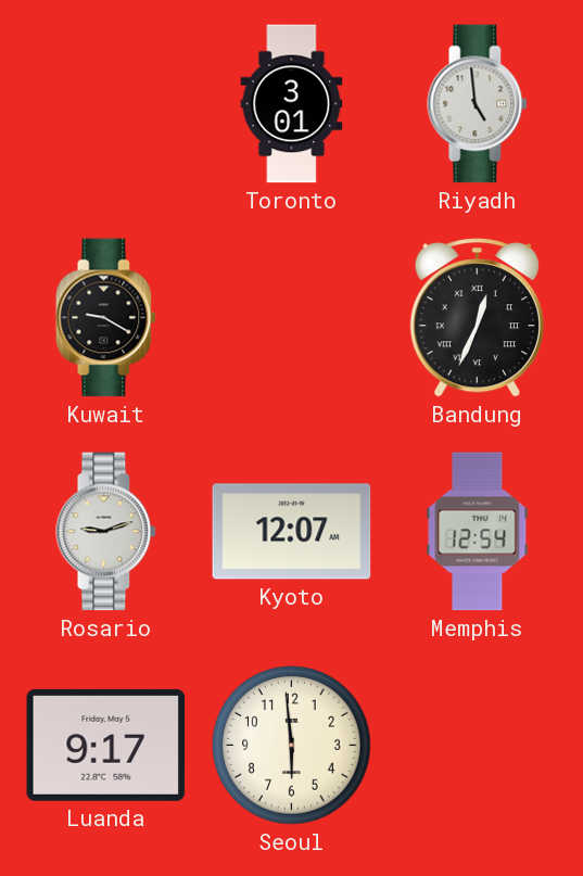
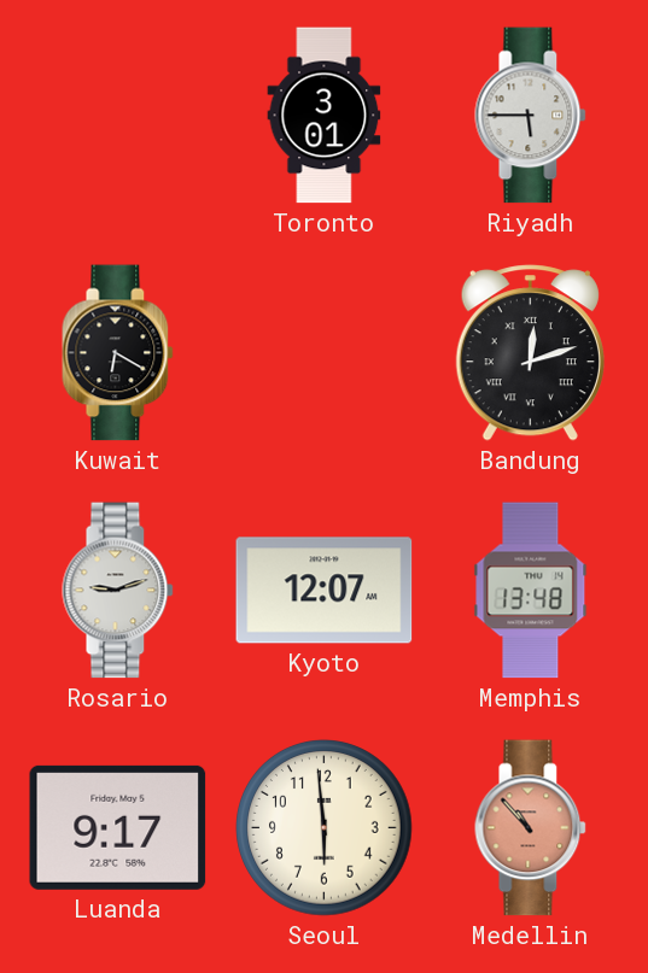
Riyadh: 4:59 -> 5:45 (531, 116)
Kuwait: 9:20 -> 6:20 (118, 353)
Bandung: 12:34 -> 12:12 (530, 353)
Memphis: 12:54 -> 13:48 (531, 591)
Medellin: none -> 10:53 (531, 828)
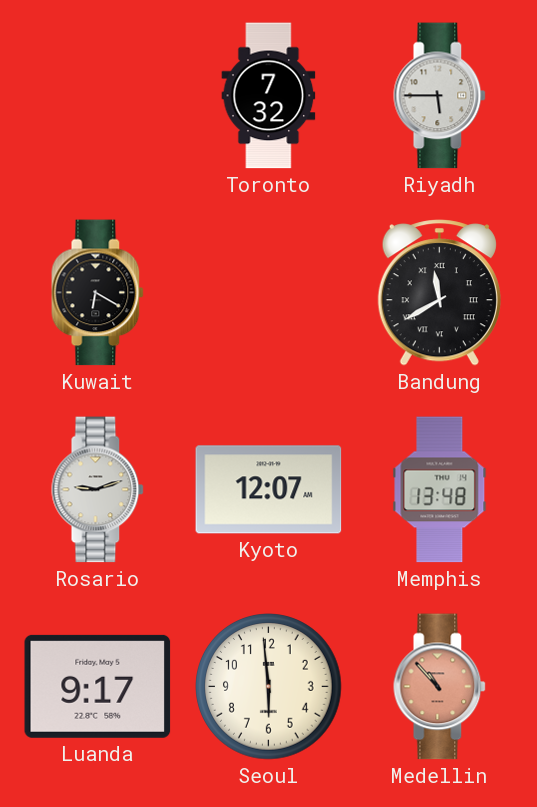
Toronto: 3:01 -> 7:32 (269, 96)
Bandung: 12:12 -> 11:40 (439, 293)
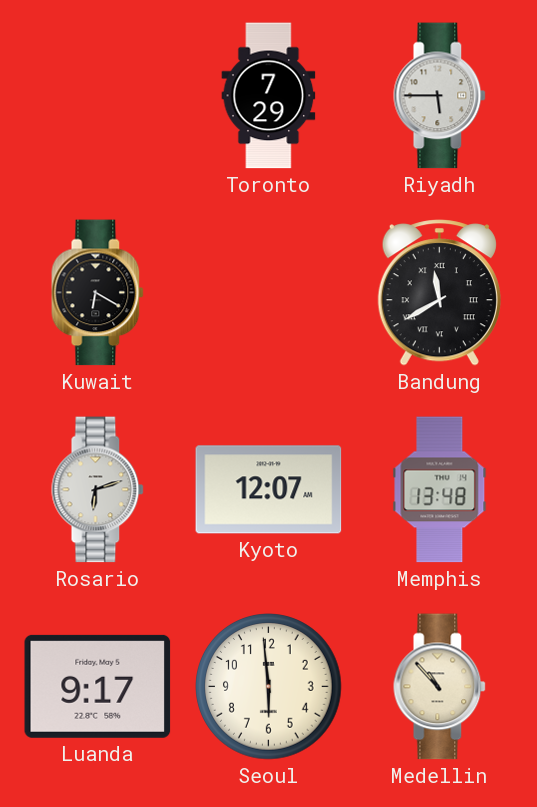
Toronto: 7:32 -> 7:29 (269, 96)
Rosario: 9:12 -> 6:12 (98, 490)
Medellin dial: salmon -> cream (440, 687)
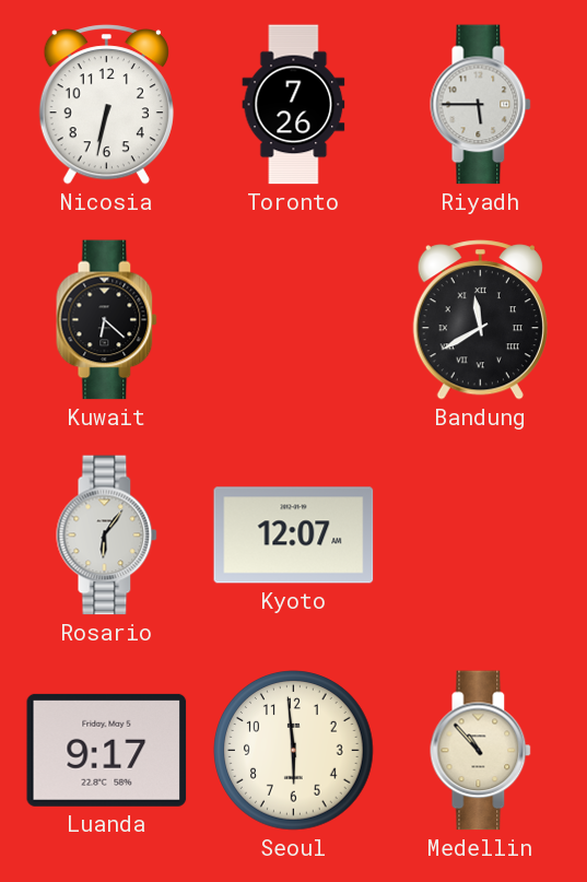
Nicosia: none -> 6:32 (106, 105)
Toronto: 7:29 -> 7:26 (294, 105)
Kuwait: 6:20 -> 6:22 (107, 320)
Rosario: 6:12 -> 6:06 (107, 536)
Memphis: 13:48 -> none (440, 490)
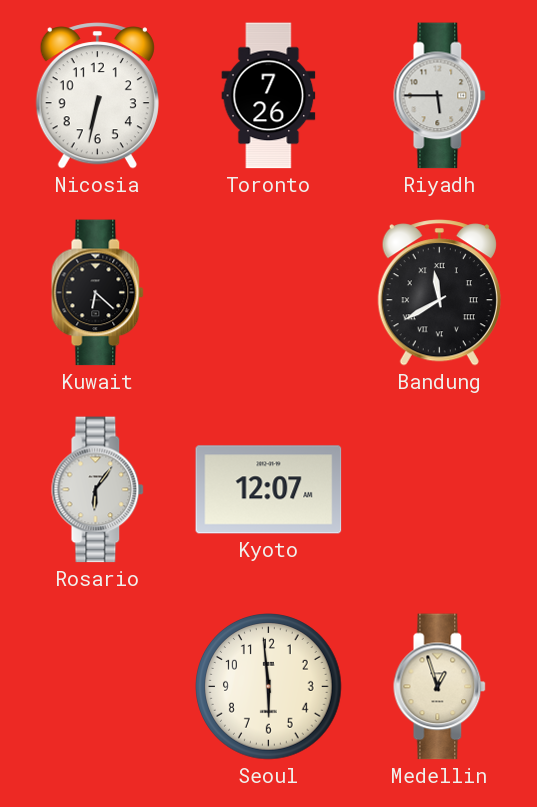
Luanda: 9:17 -> none (107, 750)
Medellin: 10:53 -> 12:57 (440, 687)
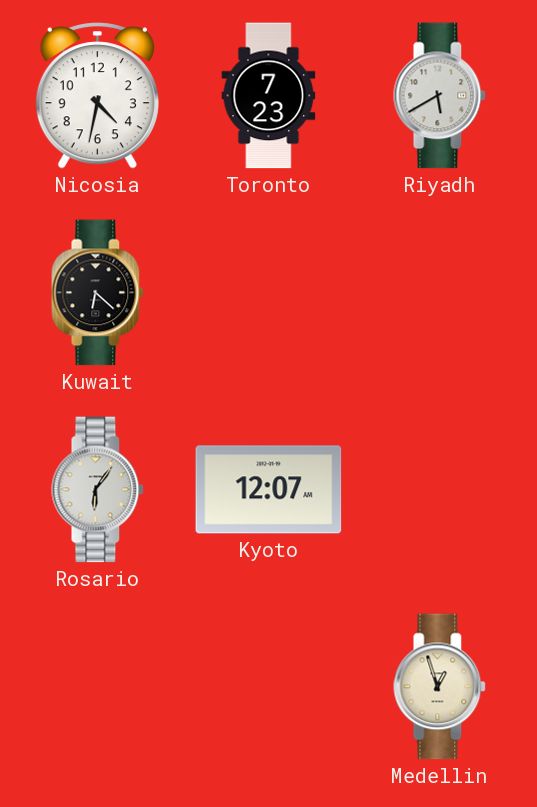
Nicosia: 6:32 -> 4:32 (97, 96)
Toronto: 7:26 -> 7:23 (269, 96)
Riyadh: 5:45 -> 5:40 (440, 96)
Bandung: 11:40 -> none (439, 293)
Seoul: 5:59 -> none (269, 687)
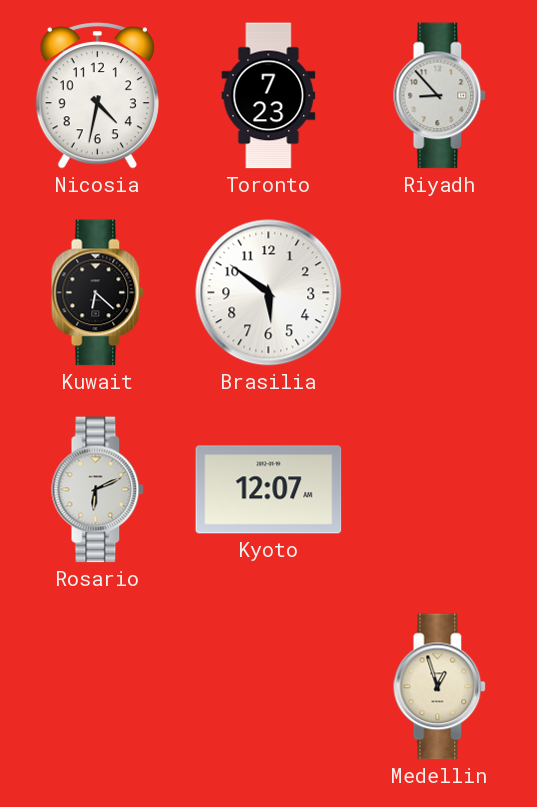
Riyadh: 5:40 -> 8:53 (440, 96)
Brasilia: none -> 5:51 (269, 293)
Rosario: 6:06 -> 6:11 (98, 490)
